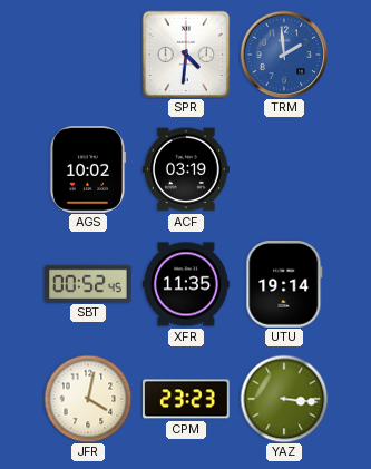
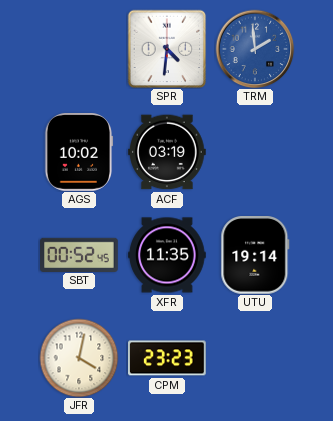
YAZ: 3:16 -> none (284, 399)
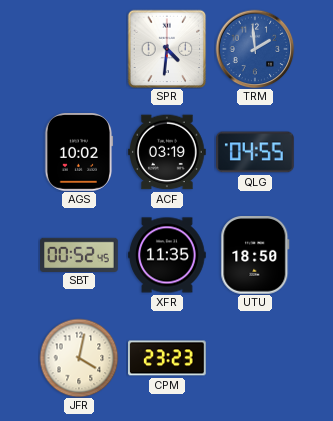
QLG: none -> 04:55 (256, 152)
UTU: 19:14 -> 18:50 (255, 256)
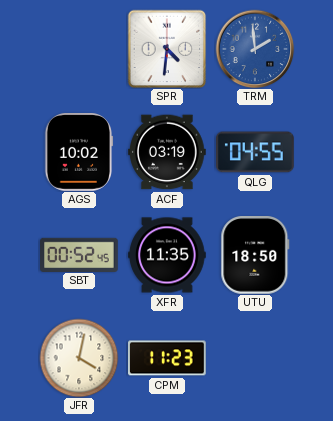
CPM: 23:23 -> 11:23 (168, 358)
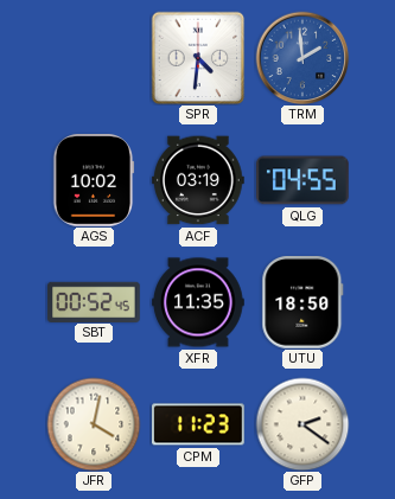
GFP: none -> 2:21 (302, 424)
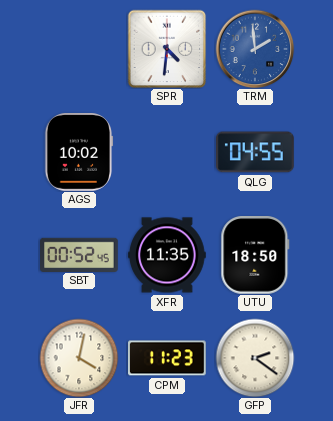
ACF: 03:19 -> none (199, 180)
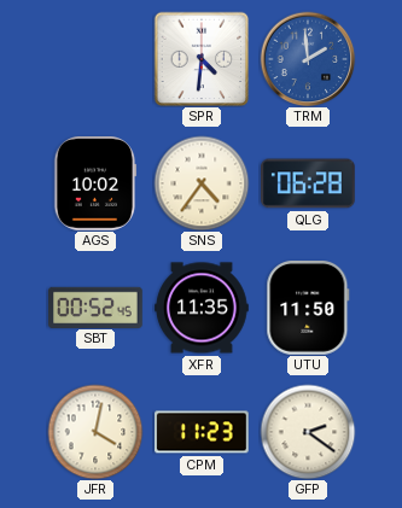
SNS: none -> 4:36 (202, 183)
QLG: 04:55 -> 06:28 (309, 183)
UTU: 18:50 -> 11:50 (308, 309)
